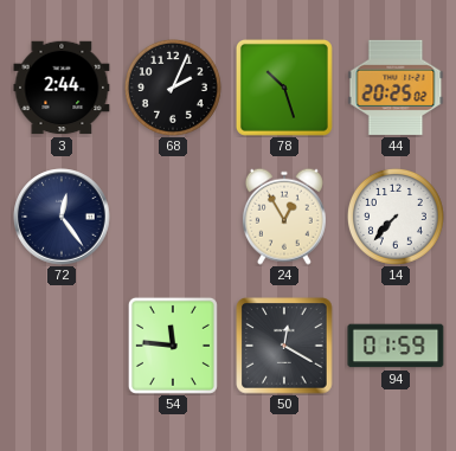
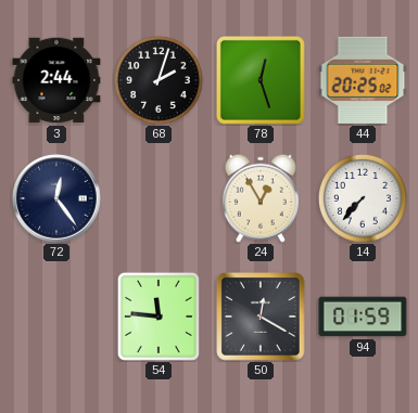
68: 2:04 -> 2:03 (159, 80)
78: 10:27 -> 12:27 (261, 80)
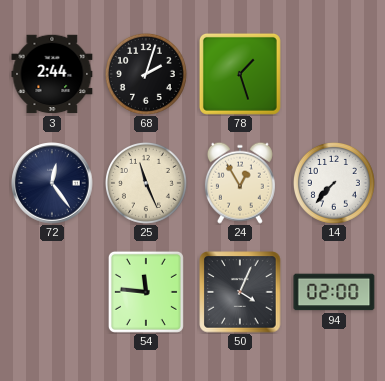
78: 12:27 -> 1:27 (240, 74)
44: 20:25 -> none (363, 80)
25: none -> 11:26 (146, 183)
50: 12:20 -> 4:04 (240, 292)
94: 01:59 -> 02:00 (334, 292)
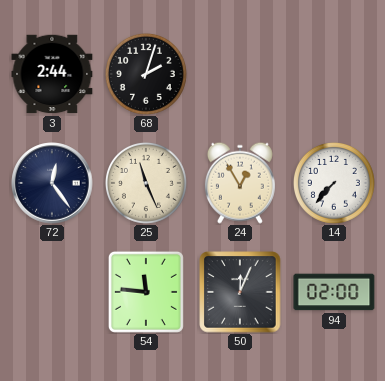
78: 1:27 -> none (240, 74)
50: 4:04 -> 12:04 (240, 292)
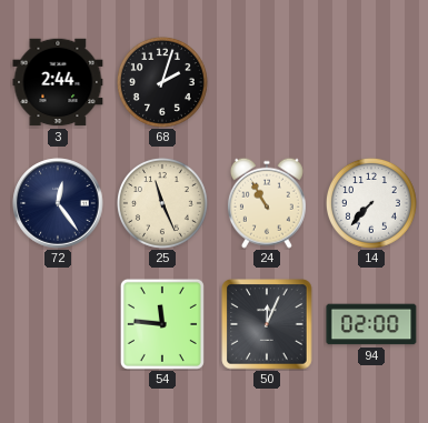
24: 12:55 -> 10:55 (267, 203)
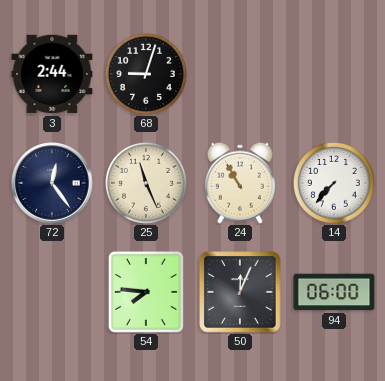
68: 2:03 -> 9:03 (146, 74)
54: 11:46 -> 7:46 (146, 292)
94: 02:00 -> 06:00 (334, 292)
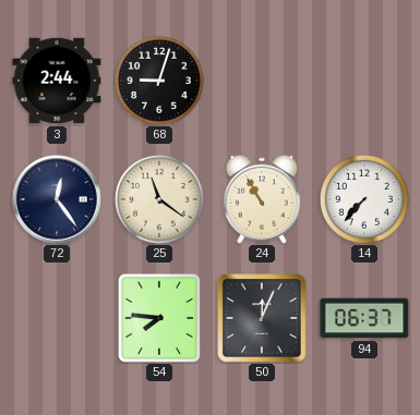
25: 11:26 -> 11:21 (159, 199)
94: 06:00 -> 06:37 (364, 318)
